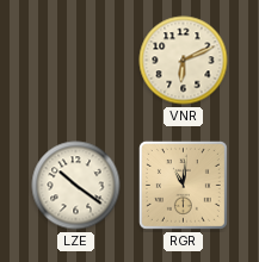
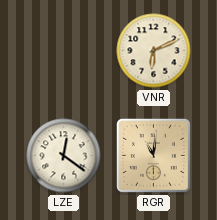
LZE: 10:21 -> 12:21 (64, 156)
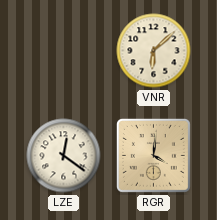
VNR: 6:11 -> 6:08 (154, 51)
RGR: 11:01 -> 4:01 (153, 155)
